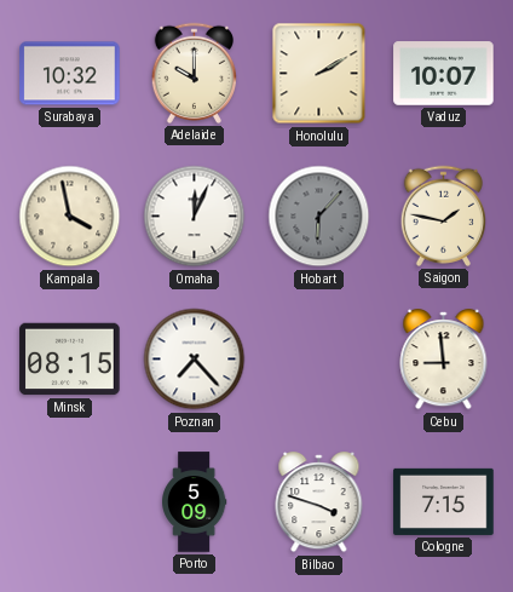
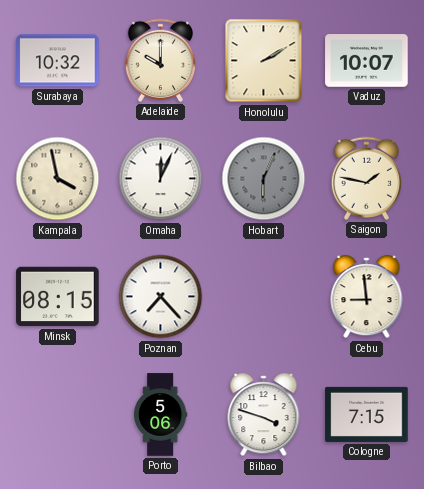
Hobart: 6:07 -> 6:04 (264, 179)
Porto: 5:09 -> 5:06 (161, 415)
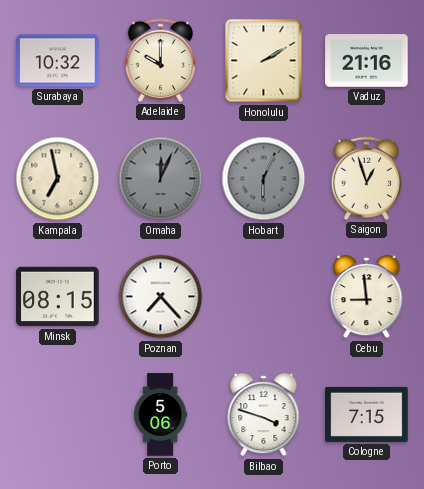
Vaduz: 10:07 -> 21:16 (367, 61)
Kampala: 3:58 -> 6:58 (58, 179)
Omaha dial: white -> grey (161, 179)
Saigon: 1:47 -> 12:57 (366, 178)
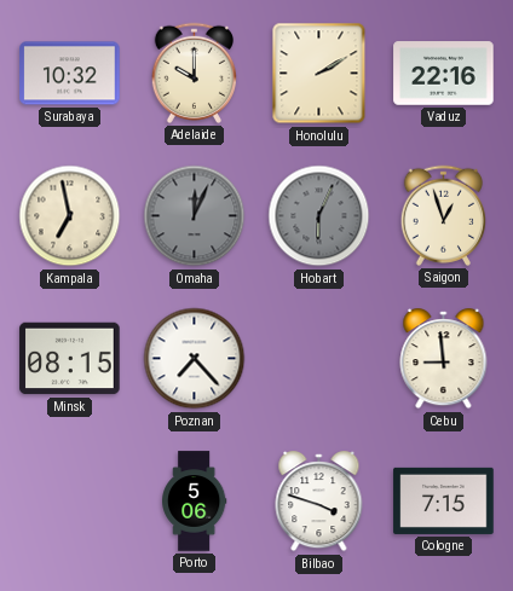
Vaduz: 21:16 -> 22:16 (444, 74)
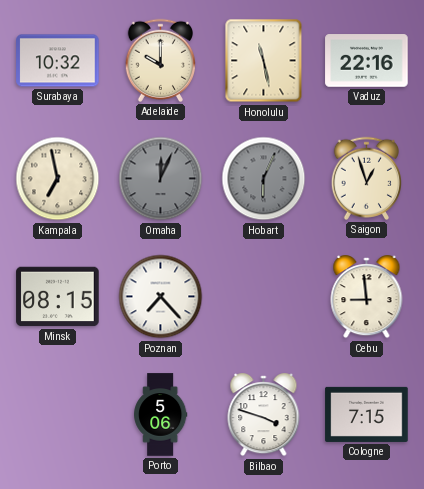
Honolulu: 2:10 -> 11:28 (264, 61)
